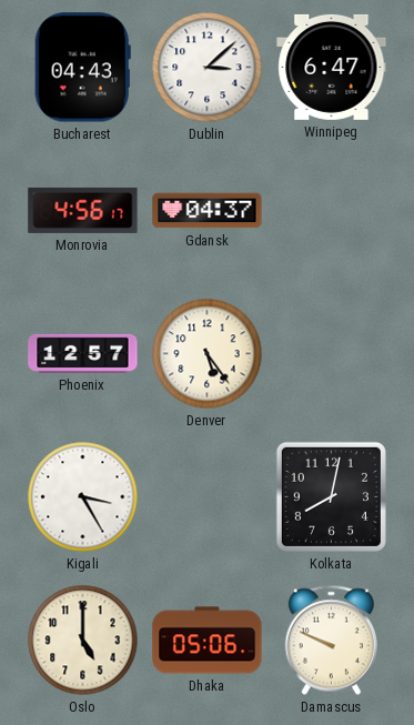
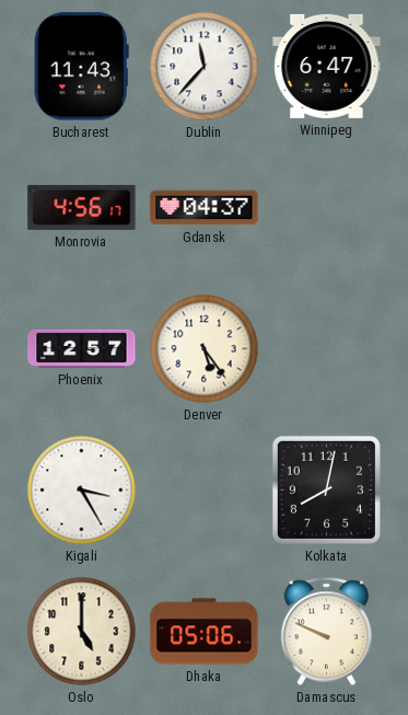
Bucharest: 04:43 -> 11:43 (81, 67)
Dublin: 3:08 -> 11:37 (205, 67)
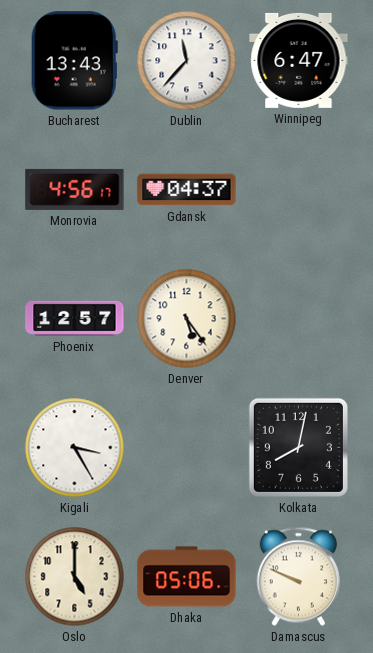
Bucharest: 11:43 -> 13:43 (74, 61)
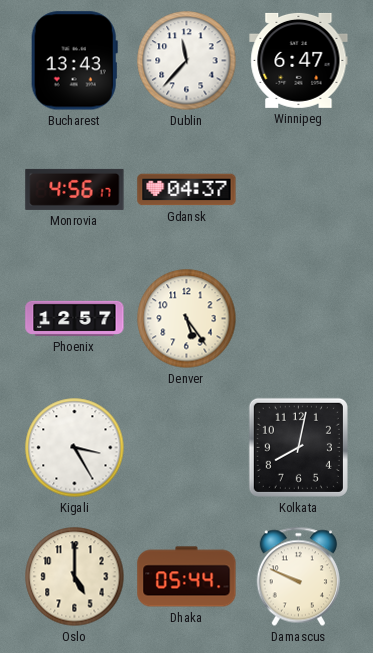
Dhaka: 05:06 -> 05:44 (187, 577)
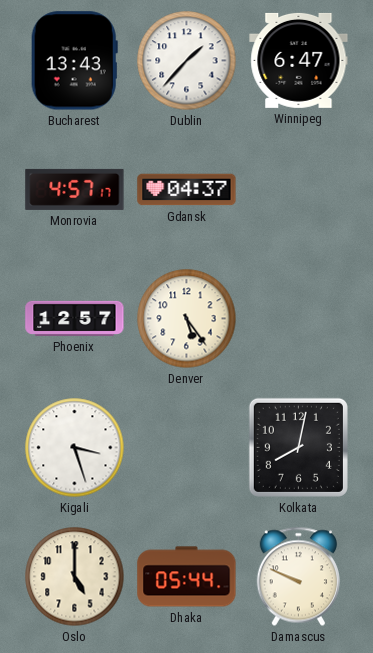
Dublin: 11:37 -> 1:37 (187, 61)
Monrovia: 4:56 -> 4:57 (75, 189)
Kigali: 3:25 -> 3:27 (75, 448)
